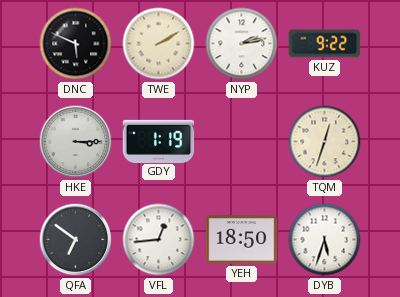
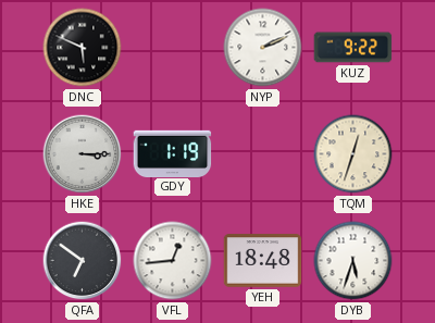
TWE: 2:10 -> none (159, 44)
NYP: 2:13 -> 2:11 (263, 48)
YEH: 18:50 -> 18:48 (263, 261)
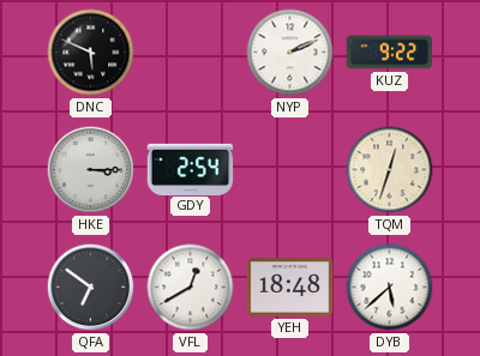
GDY: 1:19 -> 2:54 (191, 169)
VFL: 12:44 -> 12:40 (191, 288)
DYB: 5:33 -> 5:38 (390, 288)
